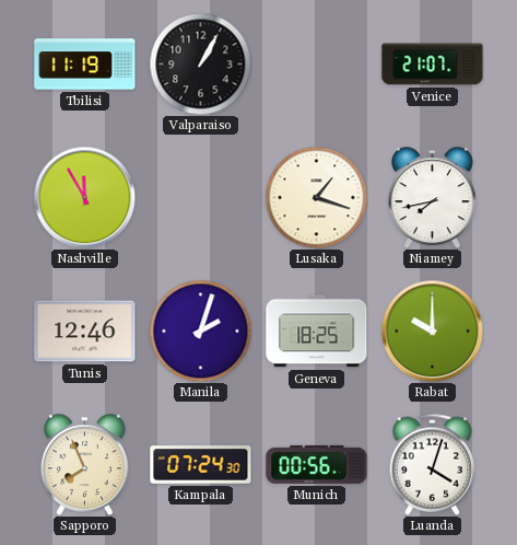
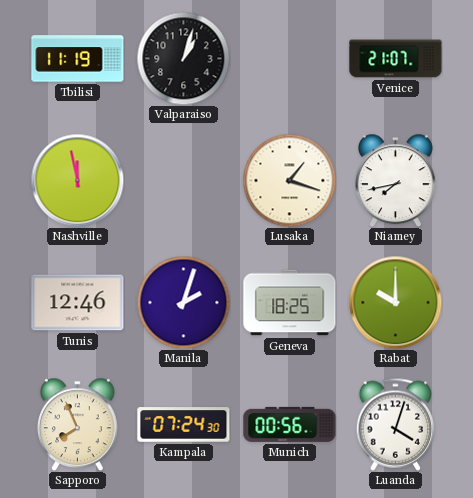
Valparaiso: 1:05 -> 1:03 (183, 58)
Nashville: 11:55 -> 11:58 (77, 180)
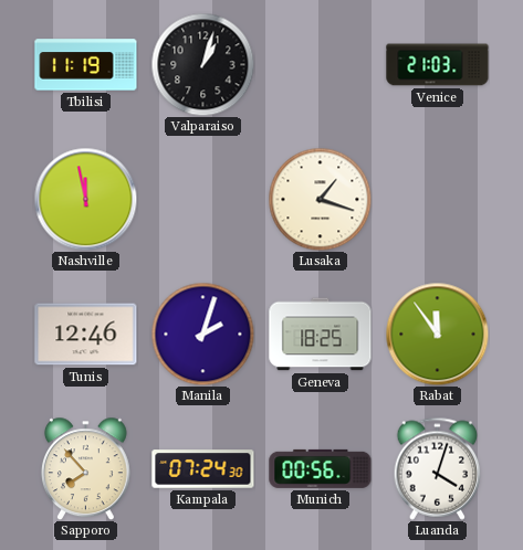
Venice: 21:07 -> 21:03 (438, 65)
Niamey: 7:43 -> none (395, 180)
Rabat: 10:00 -> 11:54 (437, 334)
Sapporo: 7:56 -> 7:53 (85, 468)
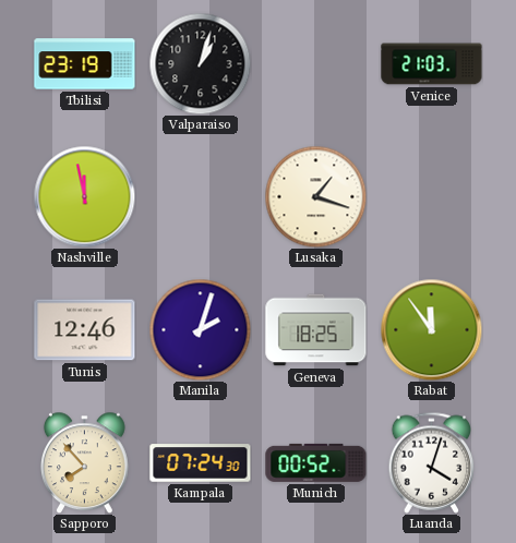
Tbilisi: 11:19 -> 23:19 (85, 64)
Munich: 00:56 -> 00:52 (316, 462)
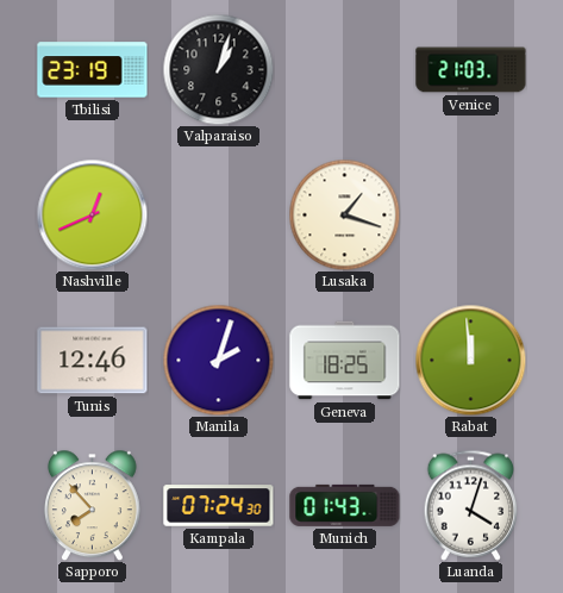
Nashville: 11:58 -> 12:41 (92, 214)
Rabat: 11:54 -> 11:59 (470, 360)
Munich: 00:52 -> 01:43 (345, 505)
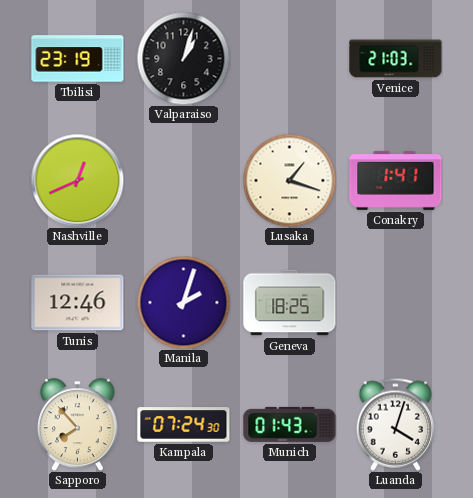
Conakry: none -> 1:41 (396, 180)
Rabat: 11:59 -> none (470, 360)
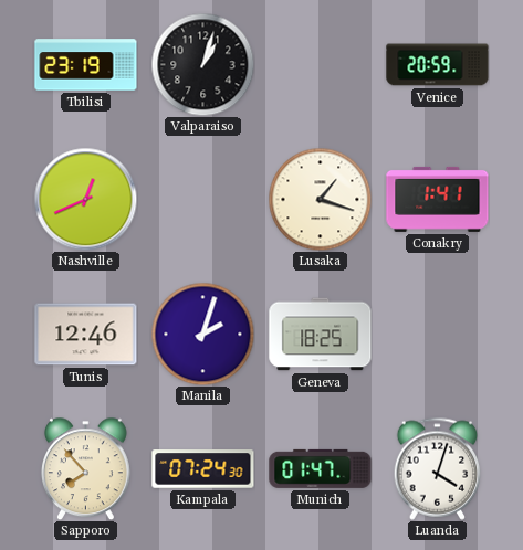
Venice: 21:03 -> 20:59 (438, 65)
Munich: 01:43 -> 01:47 (321, 468)
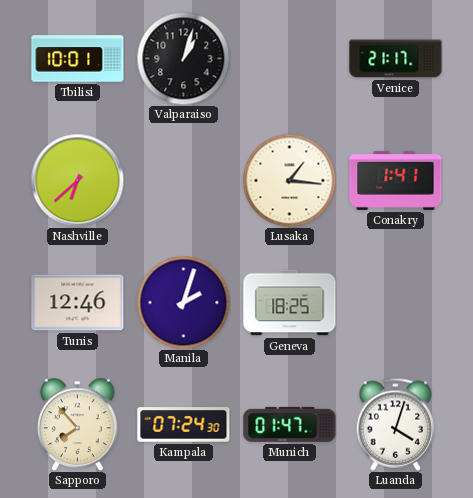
Tbilisi: 23:19 -> 10:01 (78, 59)
Venice: 20:59 -> 21:17 (396, 59)
Nashville: 12:41 -> 6:38 (77, 180)
Lusaka: 1:18 -> 1:16 (289, 180)
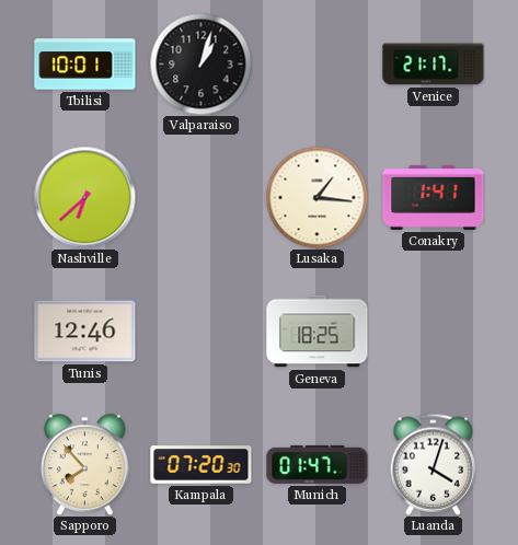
Manila: 2:03 -> none (183, 302)
Kampala: 07:24 -> 07:20 (202, 465)
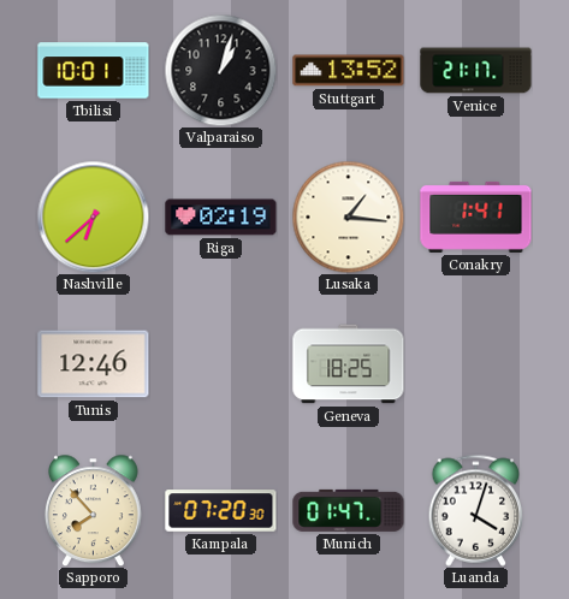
Stuttgart: none -> 13:52 (349, 71)
Riga: none -> 02:19 (221, 218)
